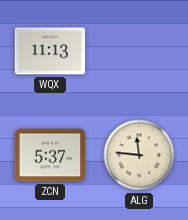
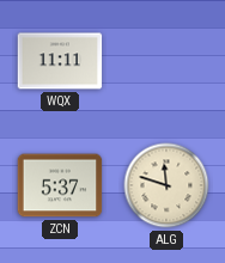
WQX: 11:13 -> 11:11 (60, 61)
ALG: 11:46 -> 11:48 (166, 185)
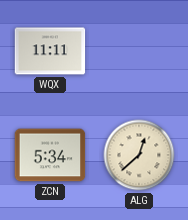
ZCN: 5:37 -> 5:34 (50, 155)
ALG: 11:48 -> 12:38 (139, 155)
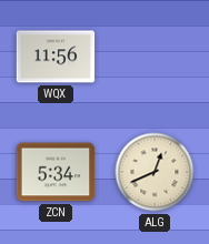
WQX: 11:11 -> 11:56 (56, 57)
ALG: 12:38 -> 12:41 (155, 172)
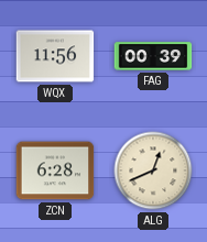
FAG: none -> 00:39 (153, 56)
ZCN: 5:34 -> 6:28 (55, 170)
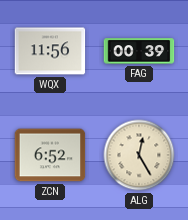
ZCN: 6:28 -> 6:52 (50, 155)
ALG: 12:41 -> 12:25 (139, 155)
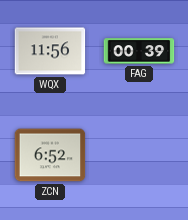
ALG: 12:25 -> none (139, 155)
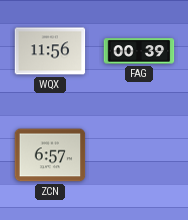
ZCN: 6:52 -> 6:57 (50, 155)
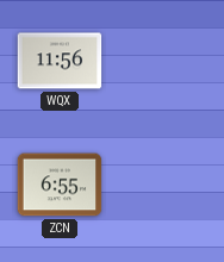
FAG: 00:39 -> none (139, 51)
ZCN: 6:57 -> 6:55 (60, 185)
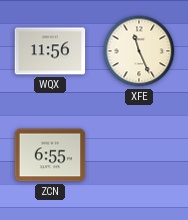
XFE: none -> 11:26 (139, 51)
